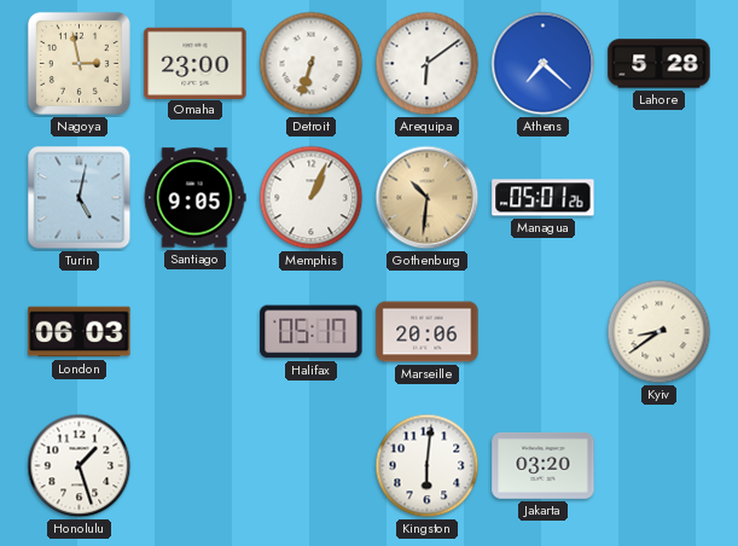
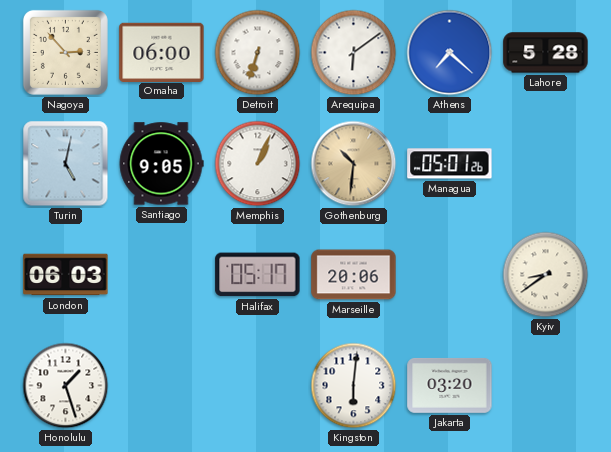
Nagoya: 2:58 -> 2:53 (65, 52)
Omaha: 23:00 -> 06:00 (162, 52)
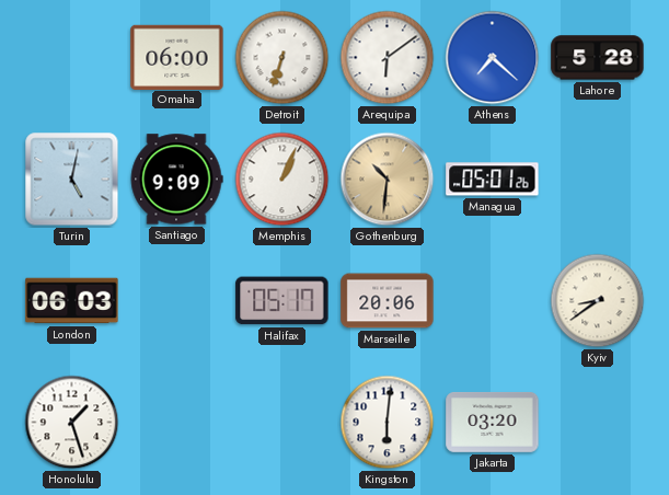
Nagoya: 2:53 -> none (65, 52)
Santiago: 9:05 -> 9:09 (176, 180)
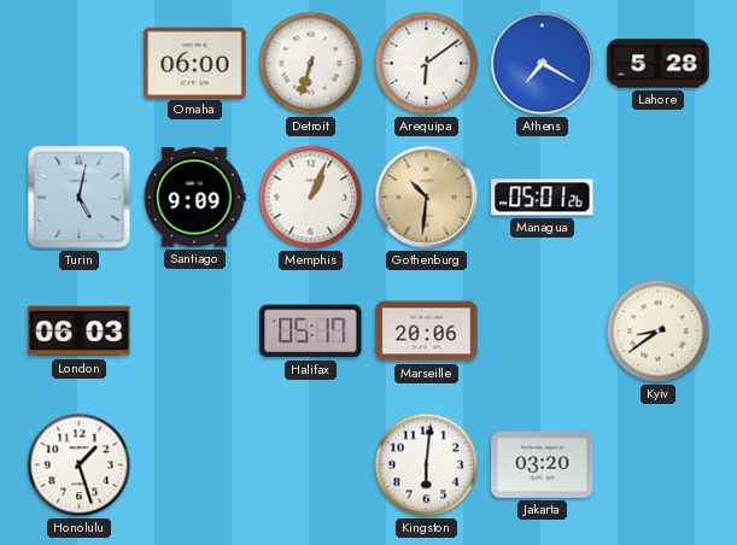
Athens: 7:22 -> 7:20 (543, 64)
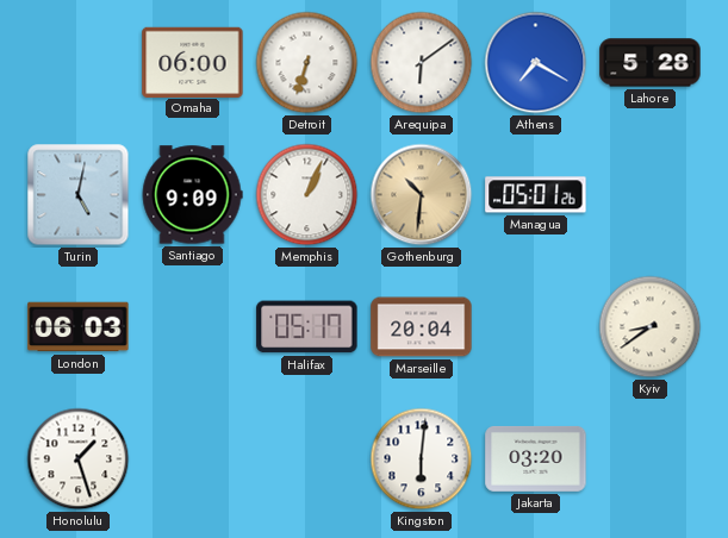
Marseille: 20:06 -> 20:04 (422, 327)
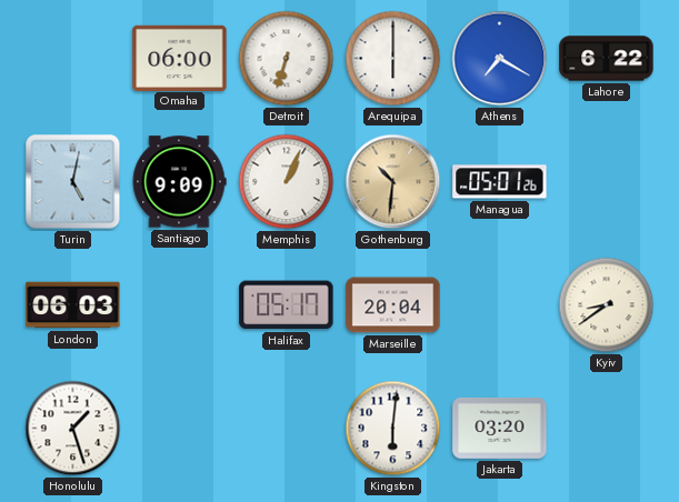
Arequipa: 6:09 -> 6:00 (393, 59)
Lahore: 5:28 -> 6:22 (607, 59)
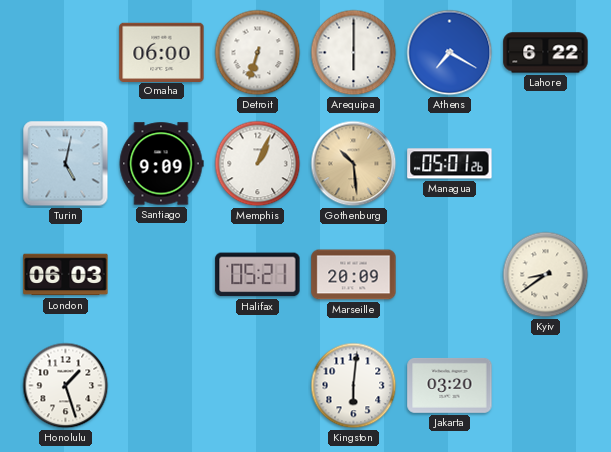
Gothenburg: 10:31 -> 10:29 (354, 164)
Halifax: 05:17 -> 05:21 (258, 275)
Marseille: 20:04 -> 20:09 (354, 275)
